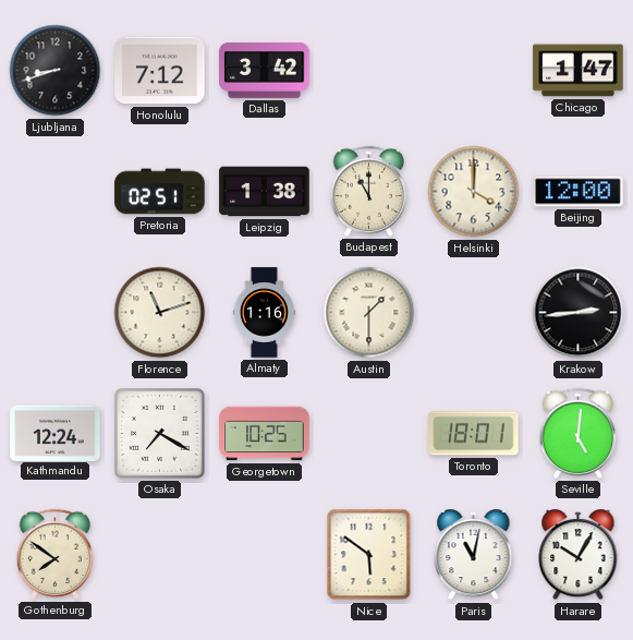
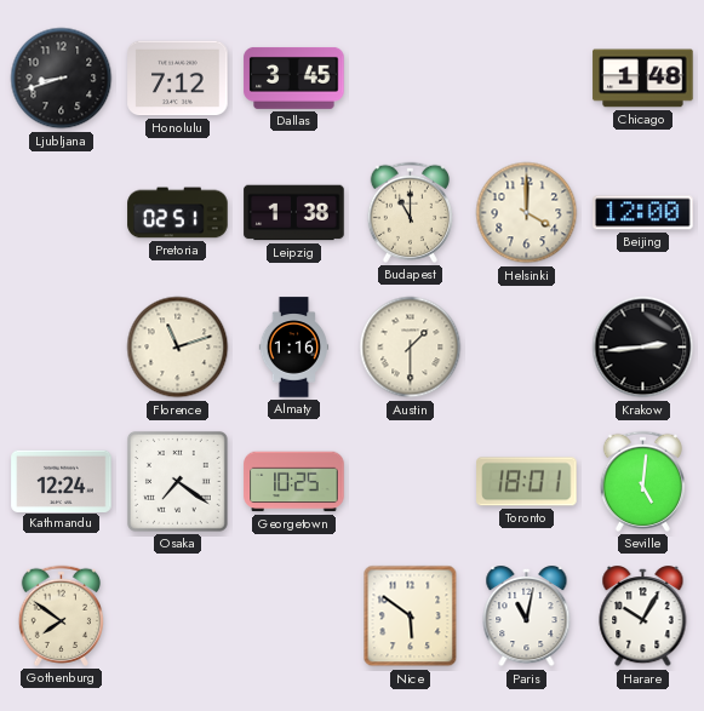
Dallas: 3:42 -> 3:45 (294, 78)
Chicago: 1:47 -> 1:48 (643, 79)
Osaka: 7:20 -> 7:21 (177, 481)
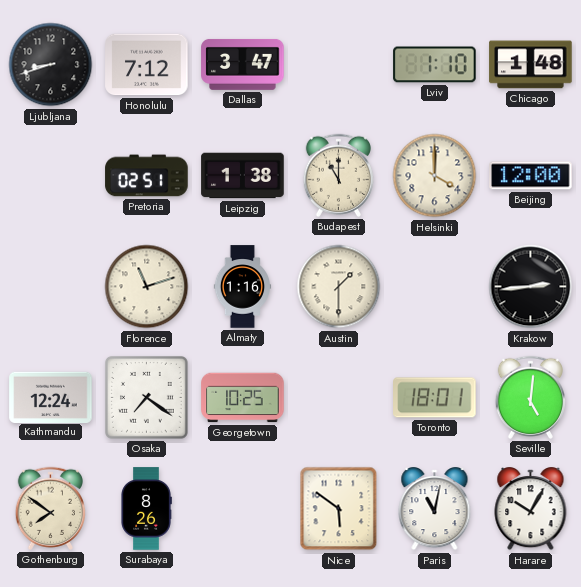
Dallas: 3:45 -> 3:47 (243, 64)
Lviv: none -> 1:10 (435, 65)
Surabaya: none -> 8:26 (146, 509)
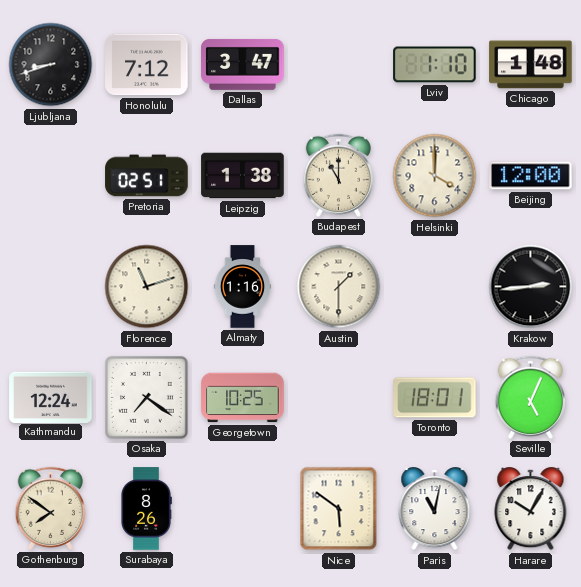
Seville: 5:01 -> 5:04 (530, 397)
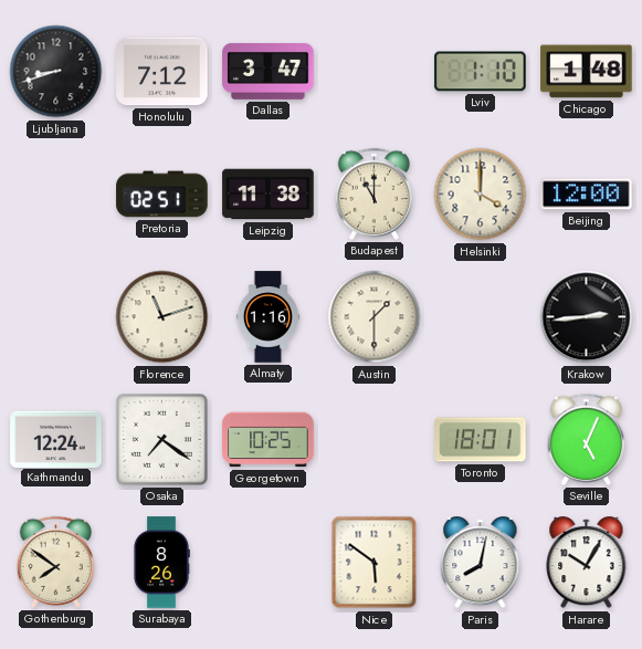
Leipzig: 1:38 -> 11:38 (269, 195)
Paris: 11:02 -> 8:02 (481, 563)
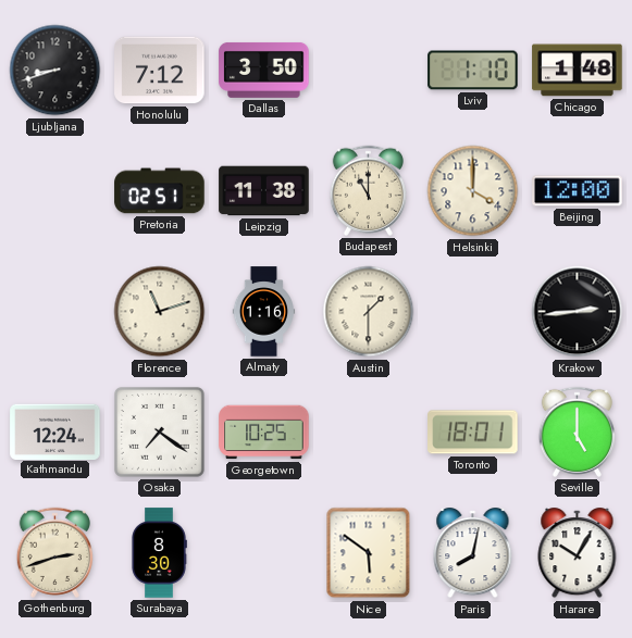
Dallas: 3:47 -> 3:50 (264, 70)
Seville: 5:04 -> 5:00 (577, 431)
Gothenburg: 7:51 -> 2:42 (54, 552)
Surabaya: 8:26 -> 8:30 (159, 553)
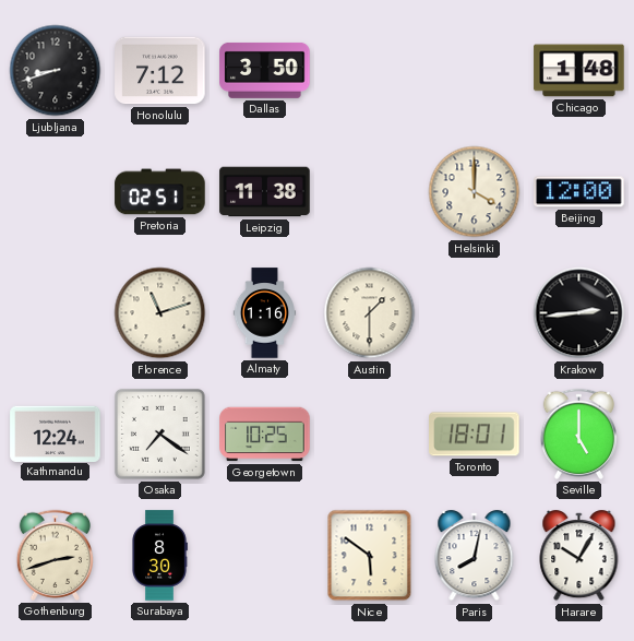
Lviv: 1:10 -> none (473, 71)
Budapest: 11:00 -> none (368, 190)
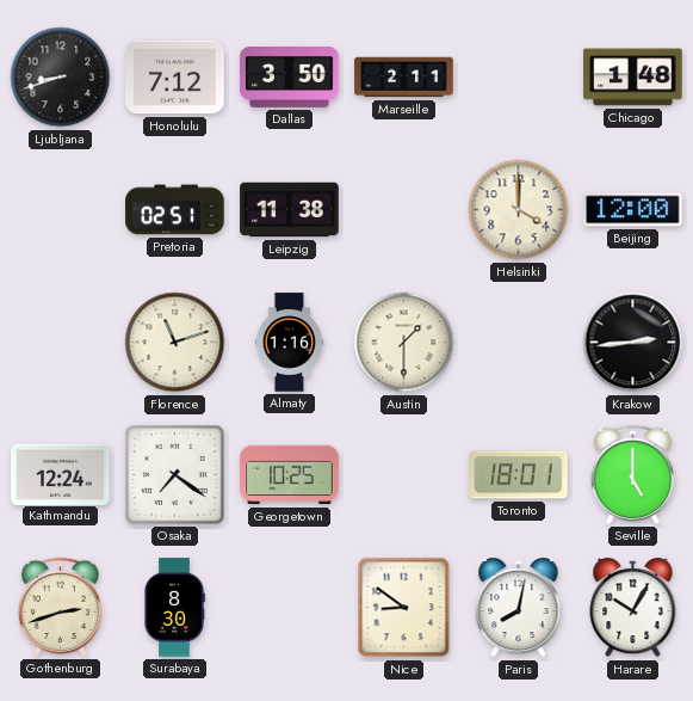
Marseille: none -> 2:11 (404, 78)
Nice: 5:51 -> 8:51 (404, 608)
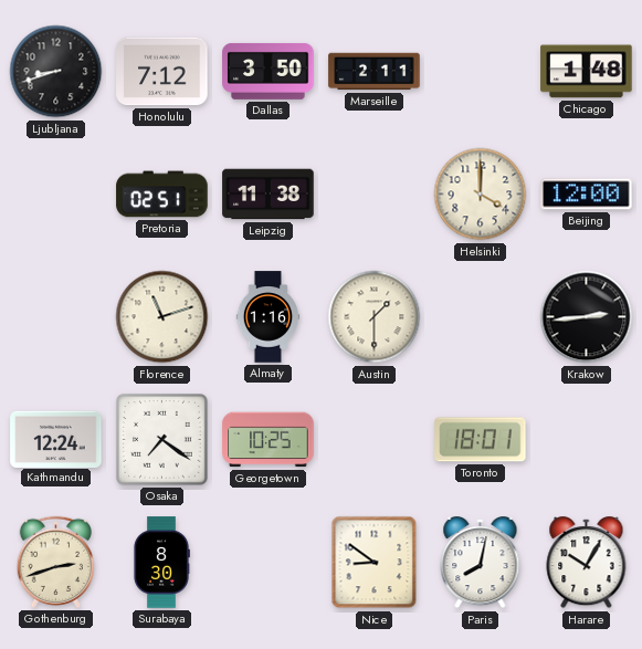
Seville: 5:00 -> none (632, 474)
